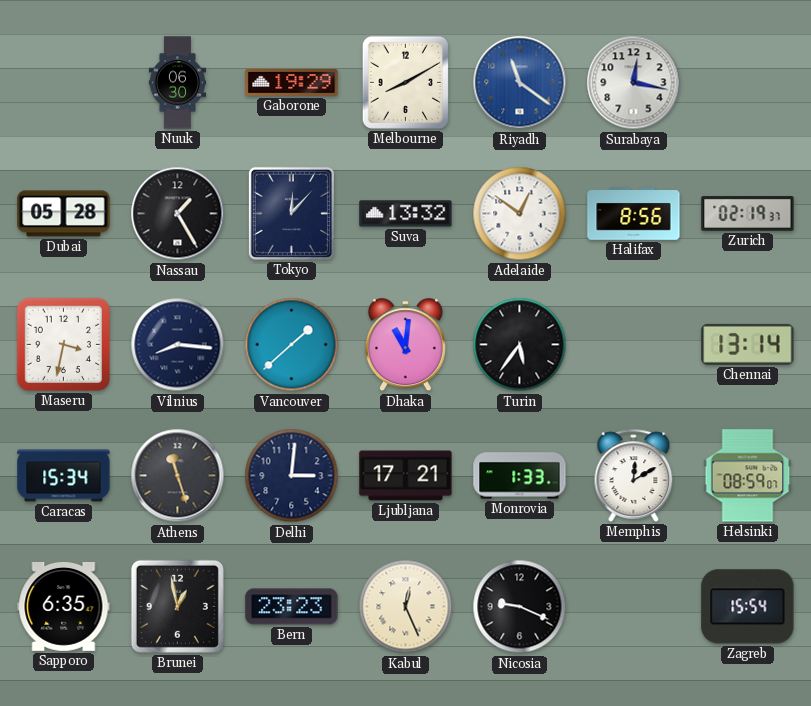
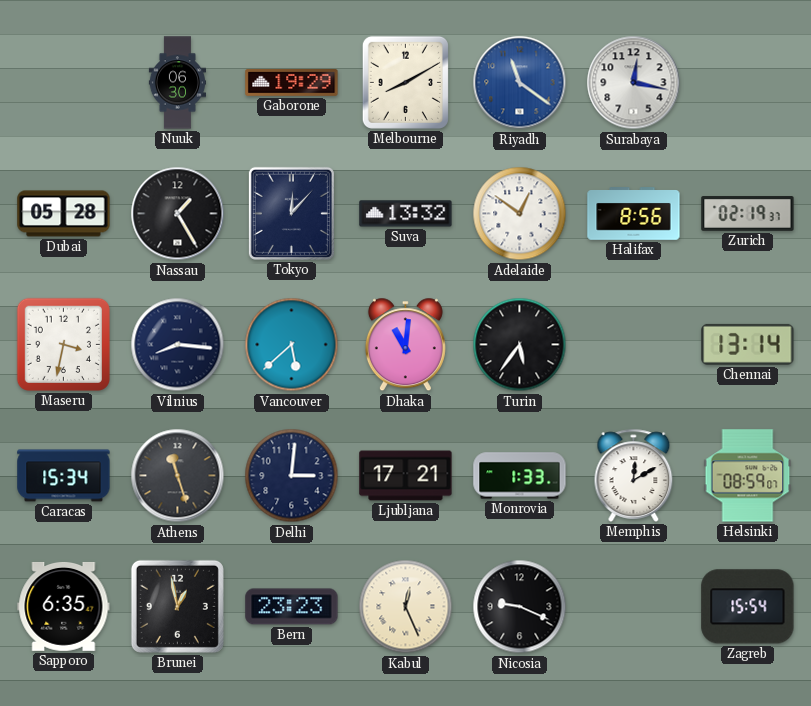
Vancouver: 1:38 -> 5:38 (292, 345)
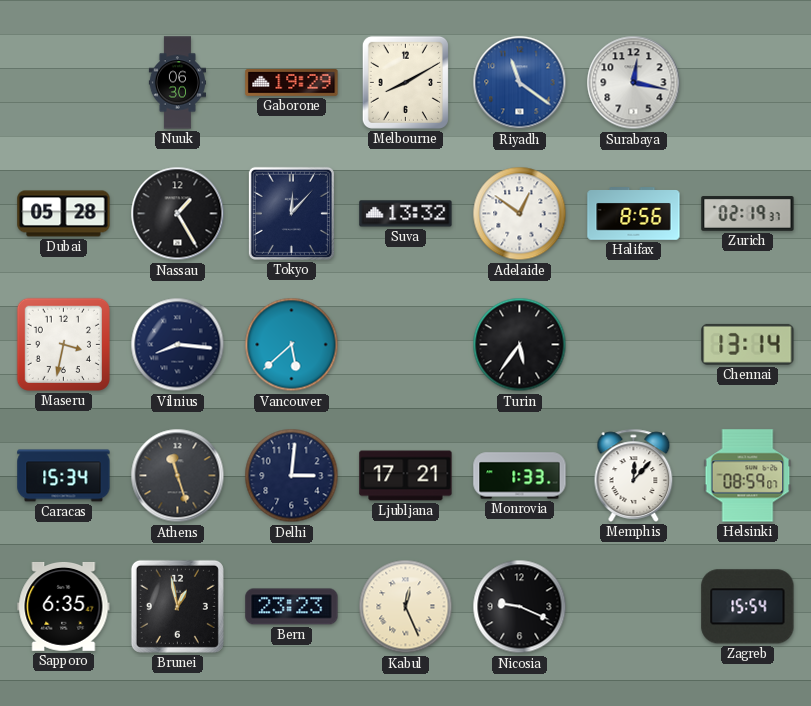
Dhaka: 11:01 -> none (405, 345)
Memphis: 12:10 -> 12:07 (634, 475)
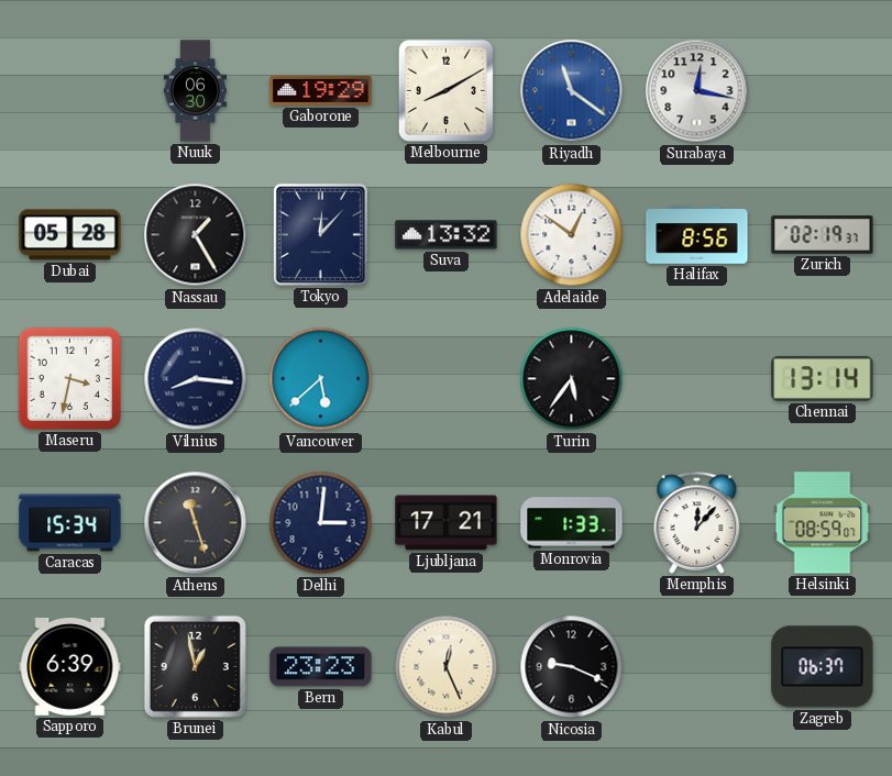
Sapporo: 6:35 -> 6:39 (70, 666)
Zagreb: 15:54 -> 06:37 (823, 667)
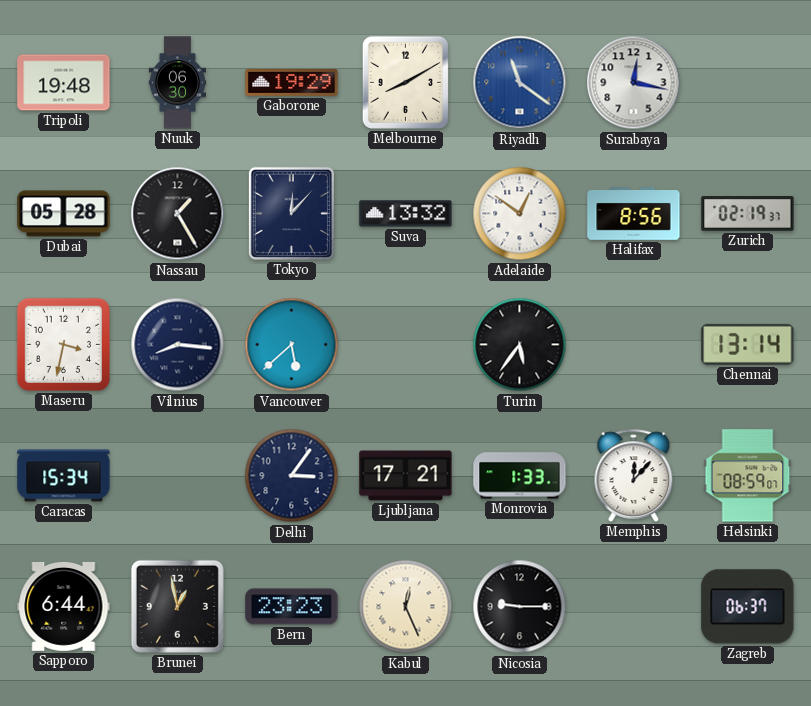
Tripoli: none -> 19:48 (64, 83)
Athens: 11:27 -> none (196, 523)
Delhi: 3:01 -> 3:06 (292, 476)
Sapporo: 6:39 -> 6:44 (64, 606)
Nicosia: 9:19 -> 9:15 (520, 607)
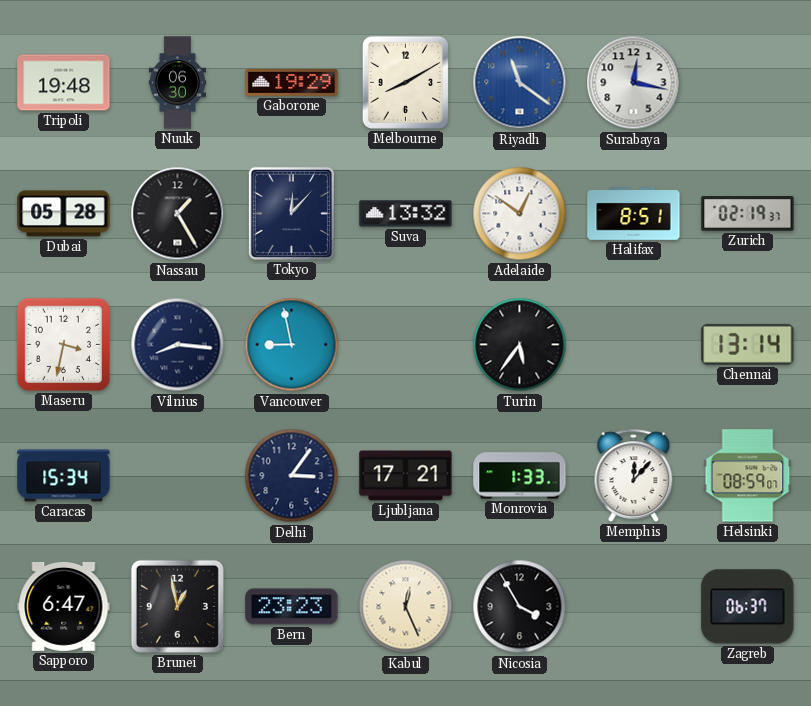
Halifax: 8:56 -> 8:51 (634, 214)
Vancouver: 5:38 -> 8:58 (292, 345)
Sapporo: 6:44 -> 6:47 (64, 606)
Nicosia: 9:15 -> 3:55 (520, 607)
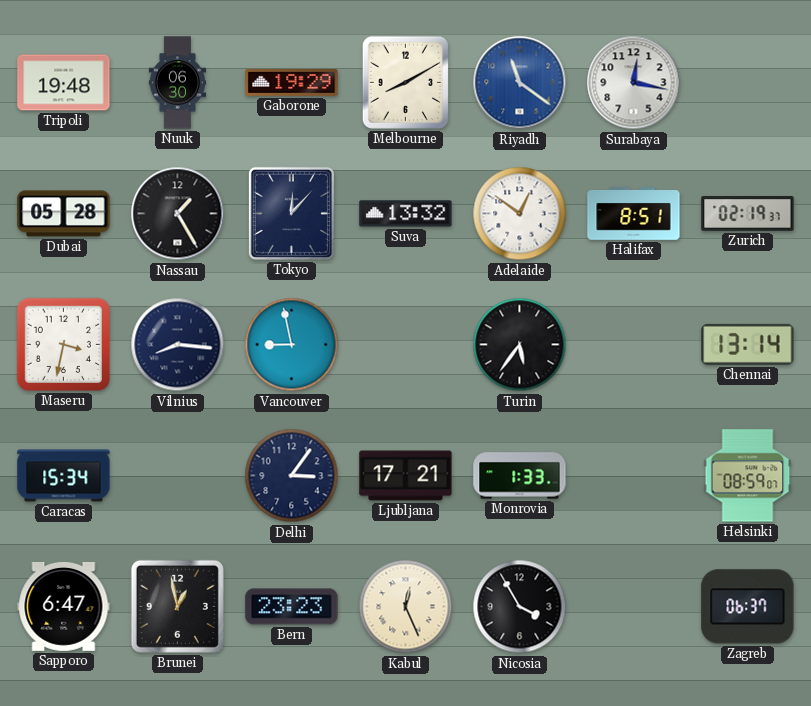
Memphis: 12:07 -> none (634, 475)
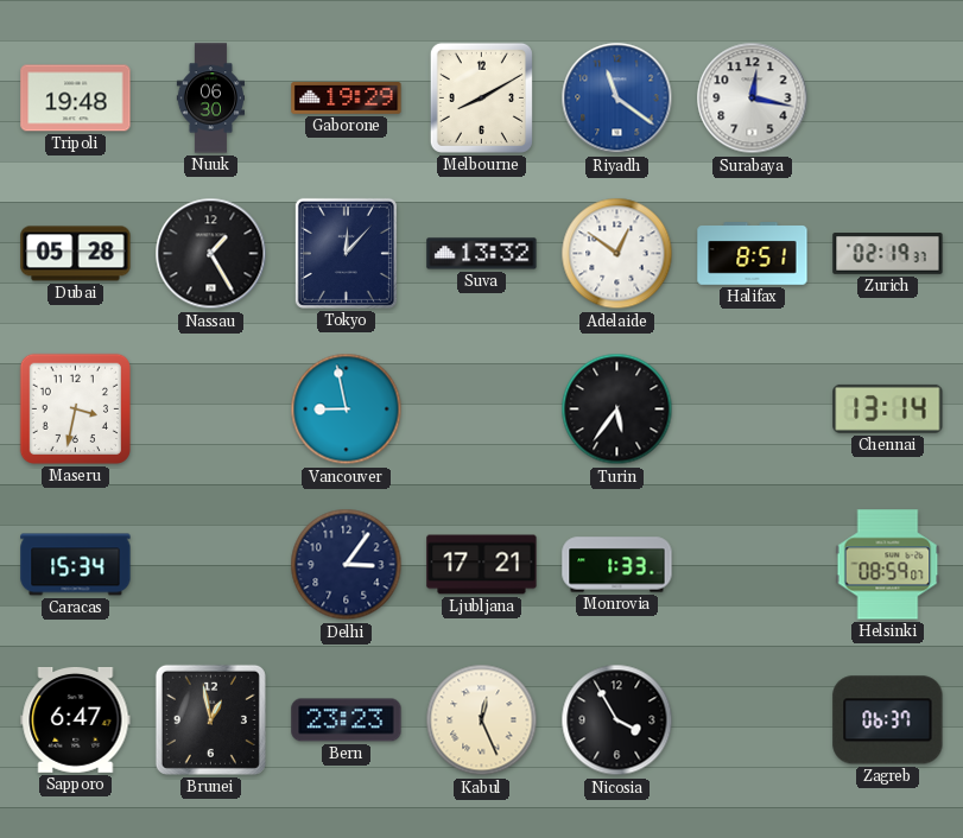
Vilnius: 8:16 -> none (178, 345)
